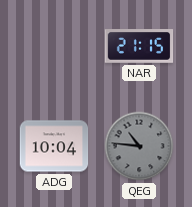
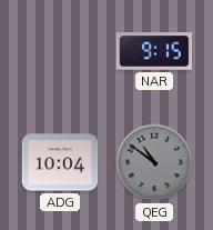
NAR: 21:15 -> 9:15 (154, 51)
QEG: 10:46 -> 10:51 (154, 162)
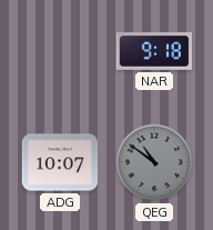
NAR: 9:15 -> 9:18 (154, 51)
ADG: 10:04 -> 10:07 (60, 162)
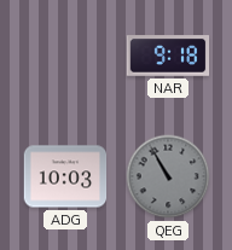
ADG: 10:07 -> 10:03 (65, 176)
QEG: 10:51 -> 10:55 (168, 176)
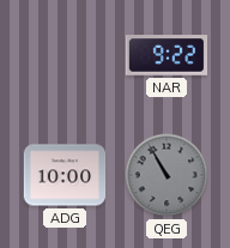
NAR: 9:18 -> 9:22 (167, 55)
ADG: 10:03 -> 10:00 (65, 175)
